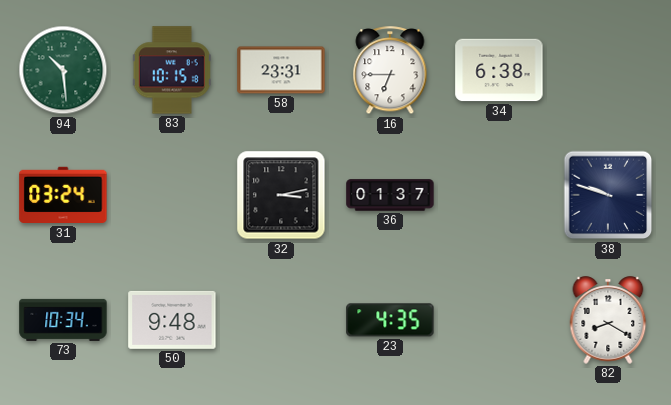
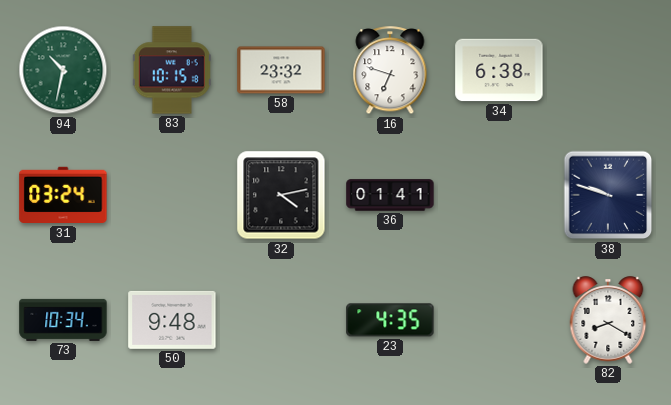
94: 10:29 -> 10:32 (63, 70)
58: 23:31 -> 23:32 (281, 70)
16: 6:45 -> 6:48 (390, 71)
32: 3:13 -> 4:13 (281, 195)
36: 01:37 -> 01:41 (390, 195)
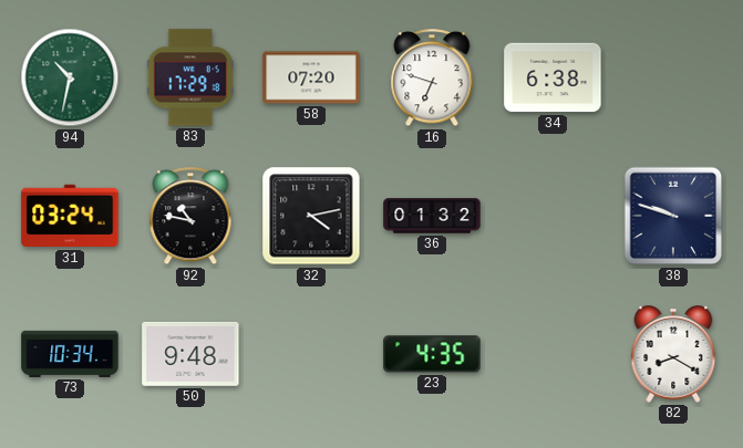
83: 10:15 -> 17:29 (190, 77)
58: 23:32 -> 07:20 (311, 77)
92: none -> 10:47 (190, 217)
36: 01:41 -> 01:32 (432, 216)
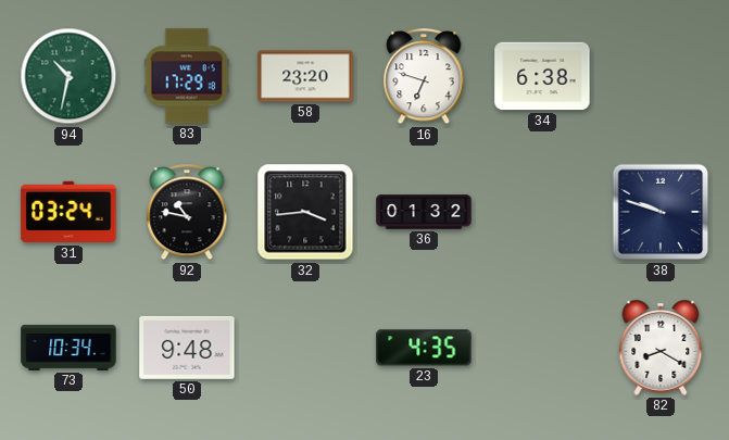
58: 07:20 -> 23:20 (305, 76)
32: 4:13 -> 3:44 (305, 212)
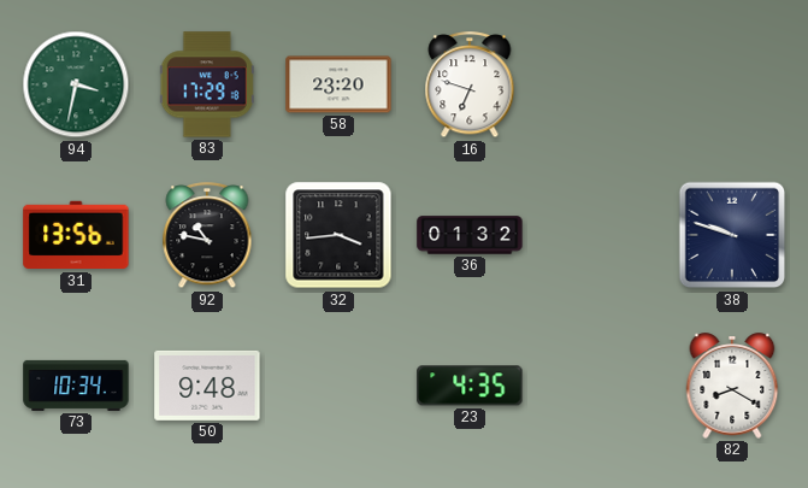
94: 10:32 -> 3:32 (76, 84)
34: 6:38 -> none (542, 76)
31: 03:24 -> 13:56 (76, 235)
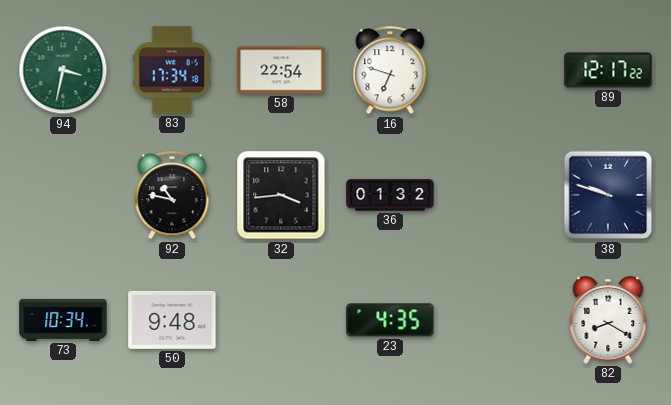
83: 17:29 -> 17:34 (172, 70)
58: 23:20 -> 22:54 (281, 70)
89: none -> 12:17 (608, 70)
31: 13:56 -> none (76, 235)
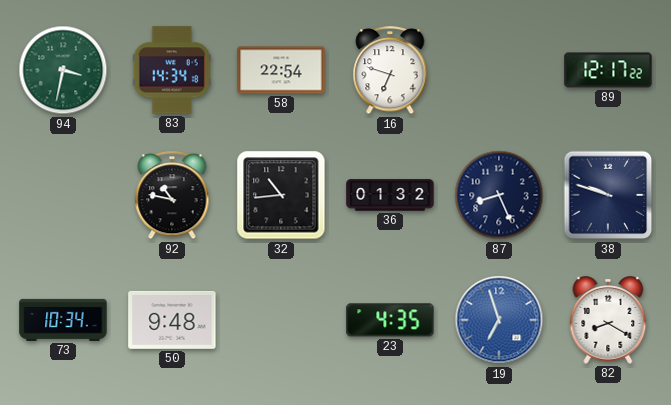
83: 17:34 -> 14:34 (172, 70)
32: 3:44 -> 10:44 (281, 195)
87: none -> 8:26 (499, 195)
19: none -> 6:57 (499, 320)
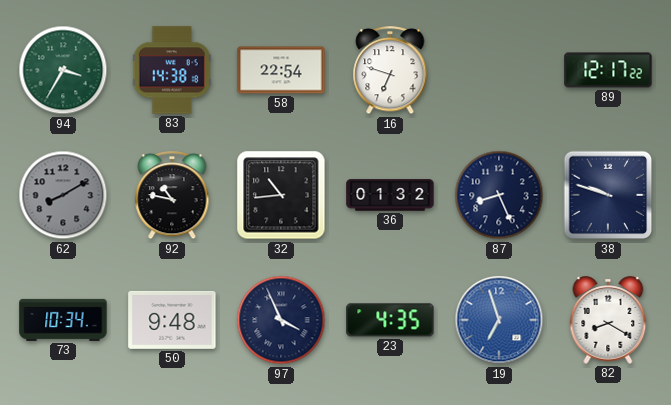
94: 3:32 -> 3:35 (63, 70)
83: 14:34 -> 14:38 (172, 70)
62: none -> 8:10 (63, 195)
97: none -> 3:56 (281, 320)
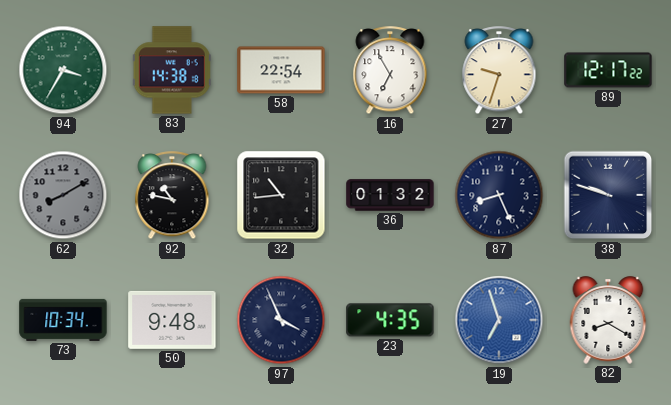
16: 6:48 -> 6:55 (390, 71)
27: none -> 9:33 (499, 71)
